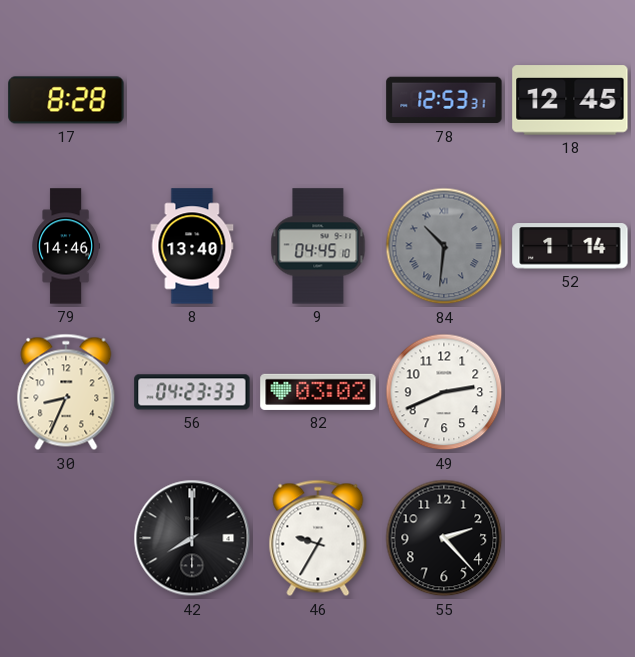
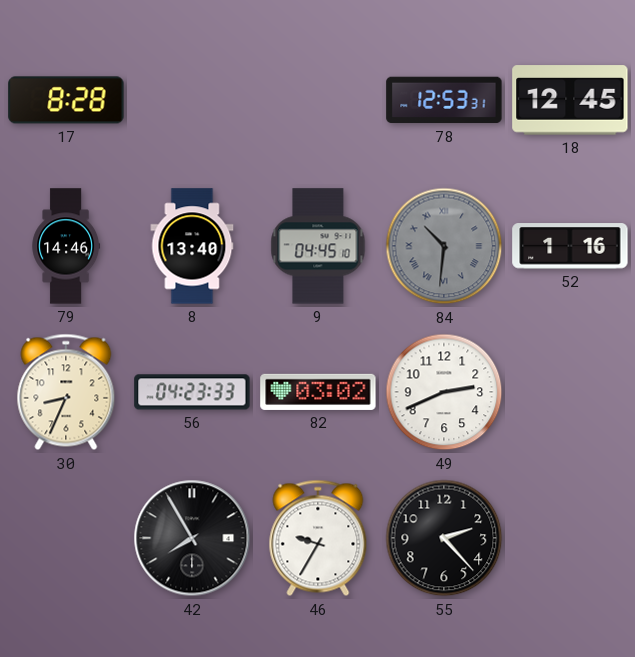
52: 1:14 -> 1:16 (570, 246)
42: 8:00 -> 7:55 (192, 538)
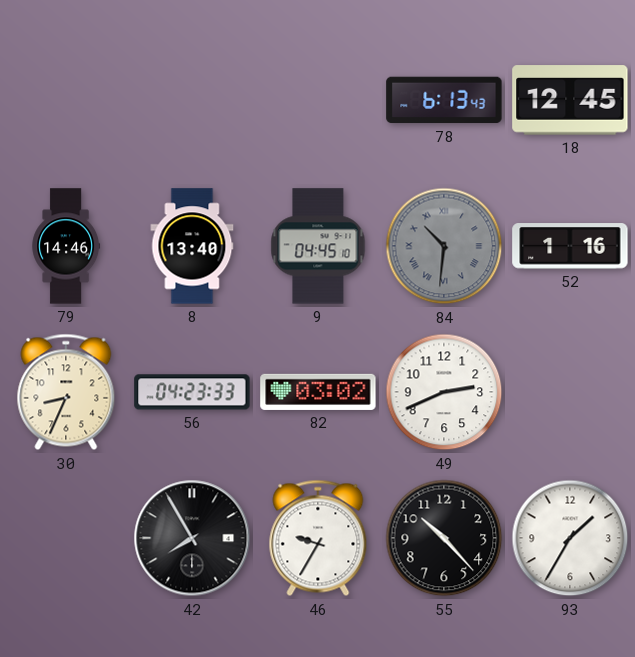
17: 8:28 -> none (66, 100)
78: 12:53 -> 6:13 (444, 100)
55: 2:23 -> 10:23 (444, 538)
93: none -> 1:35 (570, 538)
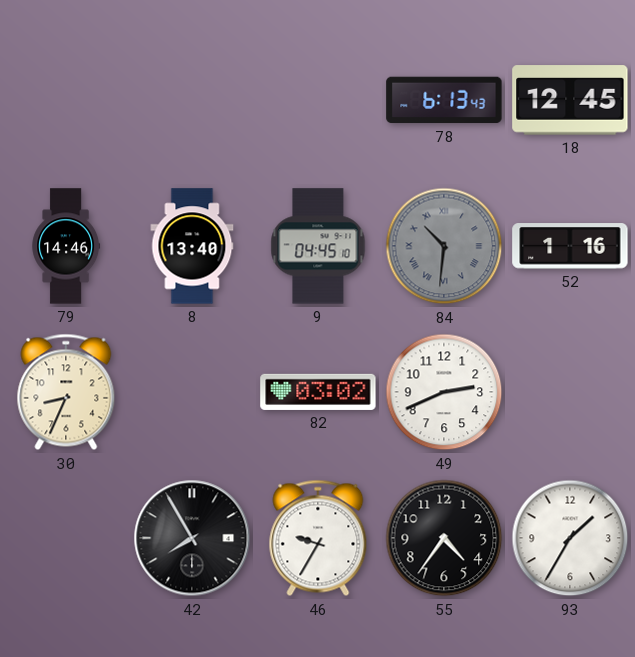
56: 04:23 -> none (192, 392)
55: 10:23 -> 4:36 (444, 538)
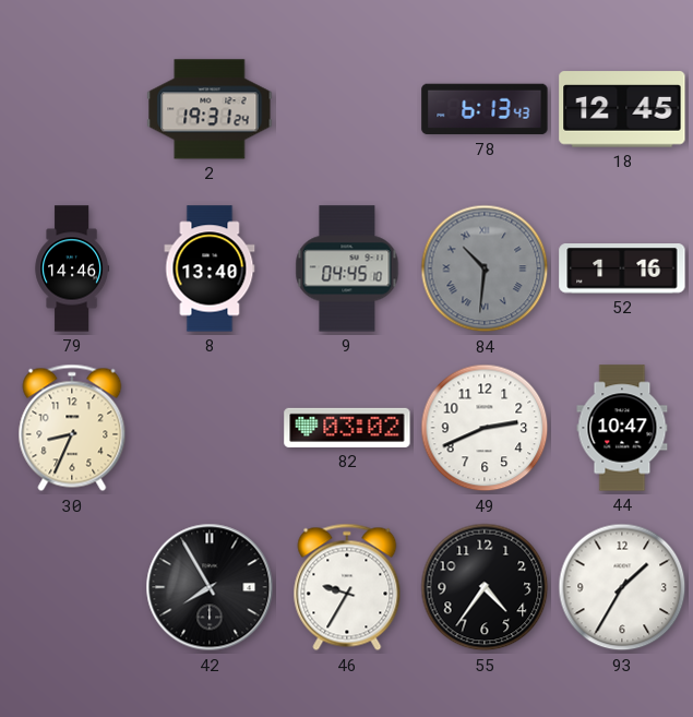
2: none -> 19:31 (210, 109)
44: none -> 10:47 (622, 428)
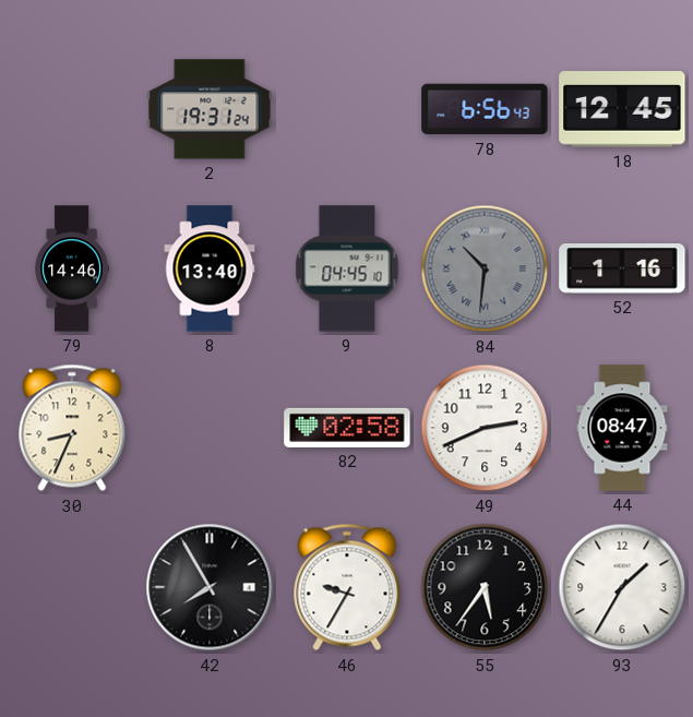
78: 6:13 -> 6:56 (485, 109)
82: 03:02 -> 02:58 (347, 428)
44: 10:47 -> 08:47 (622, 428)
55: 4:36 -> 5:36 (485, 587)
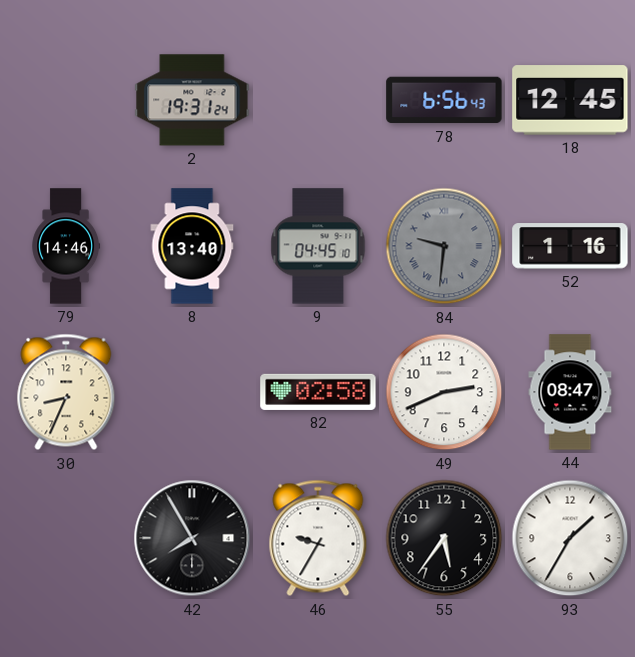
84: 10:31 -> 9:31 (444, 246)
